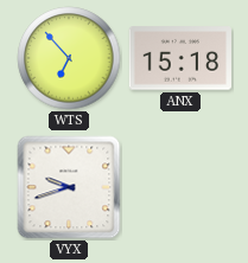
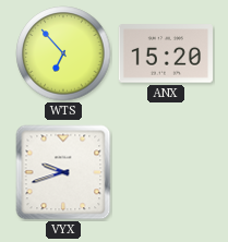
ANX: 15:18 -> 15:20 (165, 53)
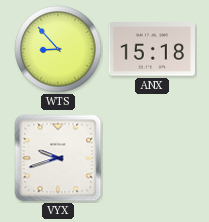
WTS: 6:53 -> 8:53 (58, 49)
ANX: 15:20 -> 15:18 (151, 49)
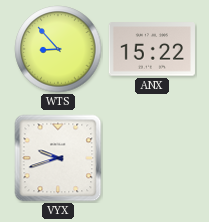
ANX: 15:18 -> 15:22 (151, 49)
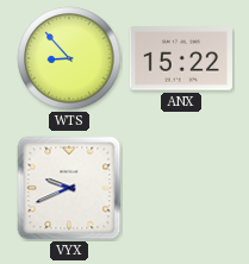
VYX: 9:42 -> 9:41 (69, 188)
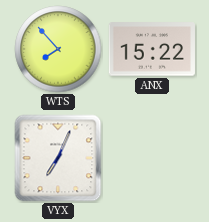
WTS: 8:53 -> 7:53 (58, 49)
VYX: 9:41 -> 7:04 (58, 158)
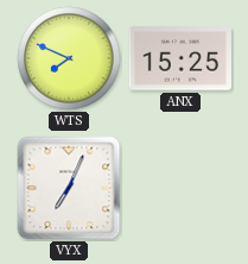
WTS: 7:53 -> 7:49 (69, 58)
ANX: 15:22 -> 15:25 (179, 58)
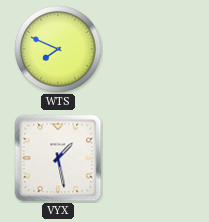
ANX: 15:25 -> none (179, 58)
VYX: 7:04 -> 1:28 (58, 158)
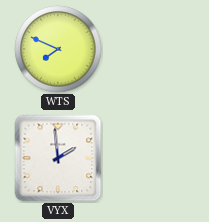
VYX: 1:28 -> 1:59 (58, 158)
